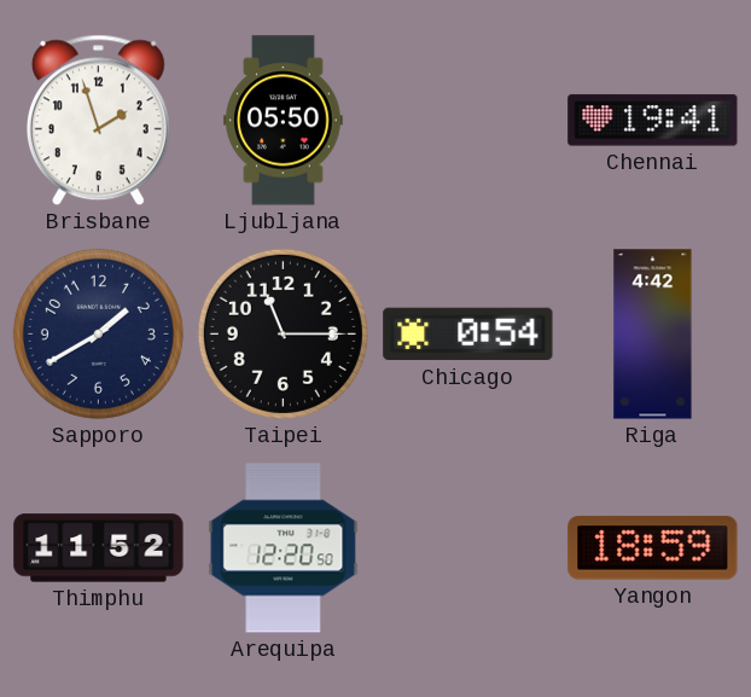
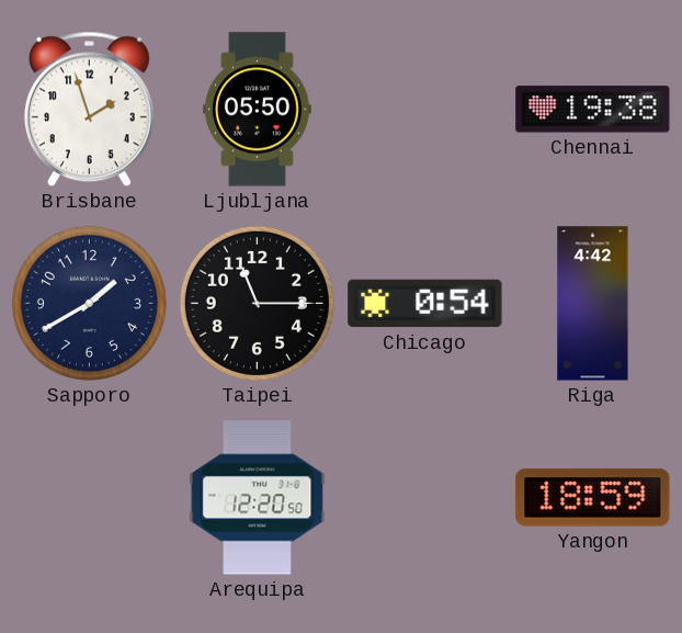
Chennai: 19:41 -> 19:38 (593, 110)
Thimphu: 11:52 -> none (99, 548)
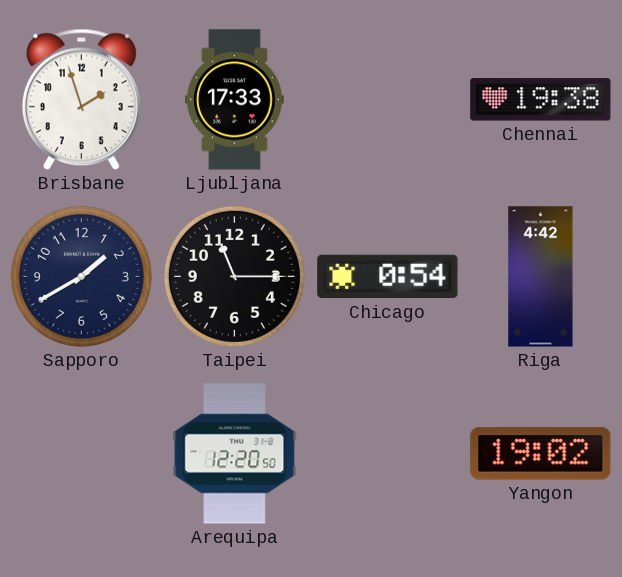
Ljubljana: 05:50 -> 17:33 (235, 100)
Yangon: 18:59 -> 19:02 (541, 454)
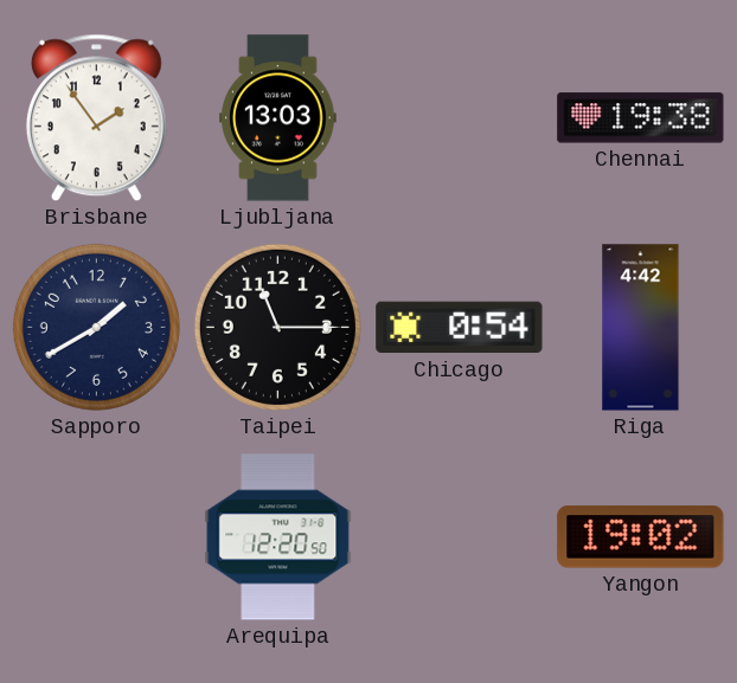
Brisbane: 1:57 -> 1:54 (96, 118)
Ljubljana: 17:33 -> 13:03 (278, 118)
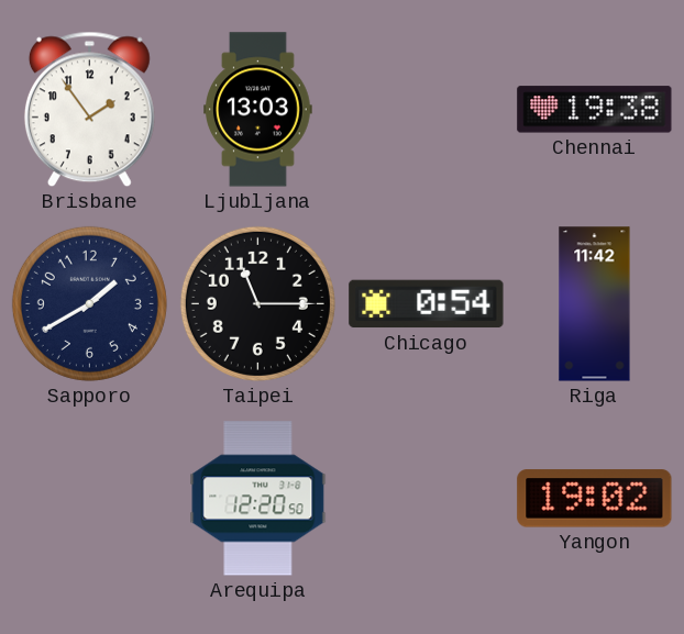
Riga: 4:42 -> 11:42 (595, 304)
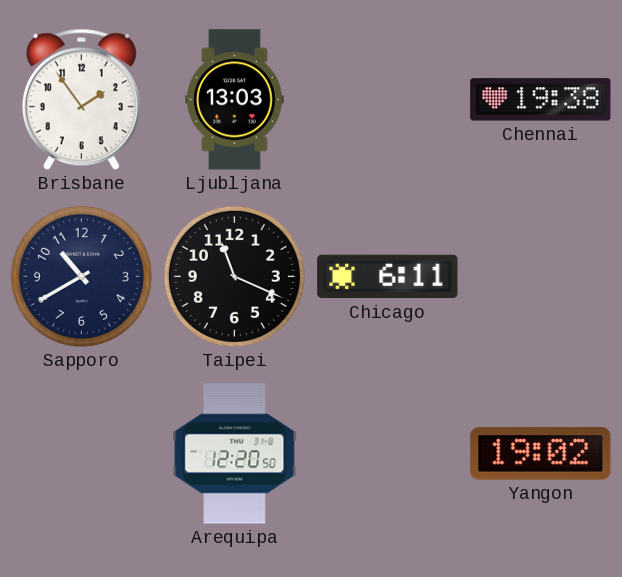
Sapporo: 1:40 -> 10:40 (81, 276)
Taipei: 11:15 -> 11:19 (234, 276)
Chicago: 0:54 -> 6:11 (388, 277)
Riga: 11:42 -> none (595, 304)
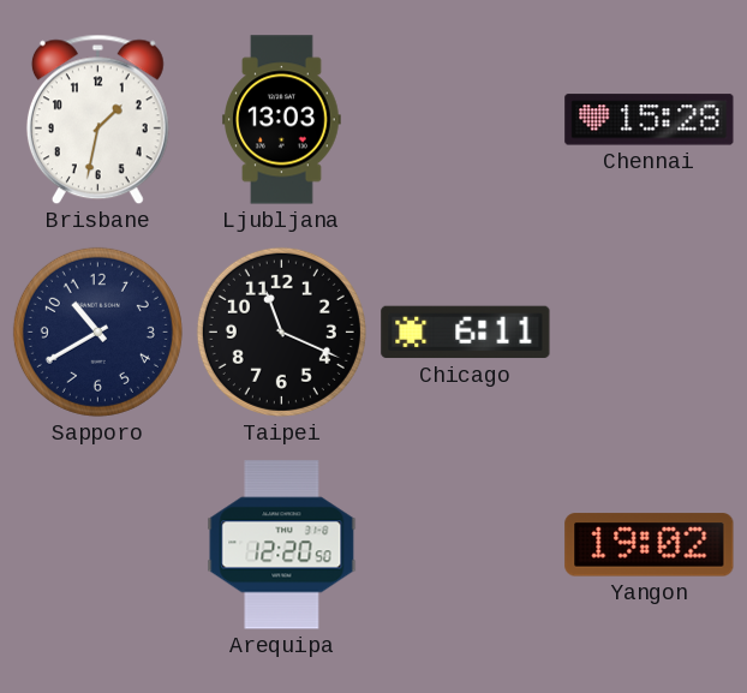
Brisbane: 1:54 -> 1:32 (97, 120)
Chennai: 19:38 -> 15:28 (650, 120)
